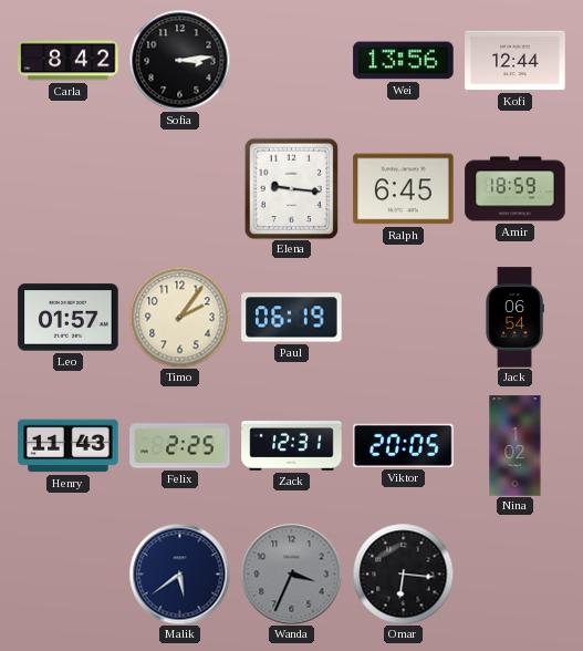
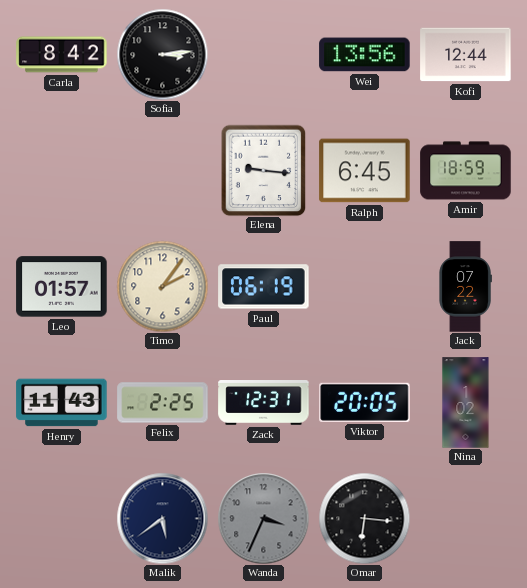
Jack: 06:54 -> 07:22 (465, 287)
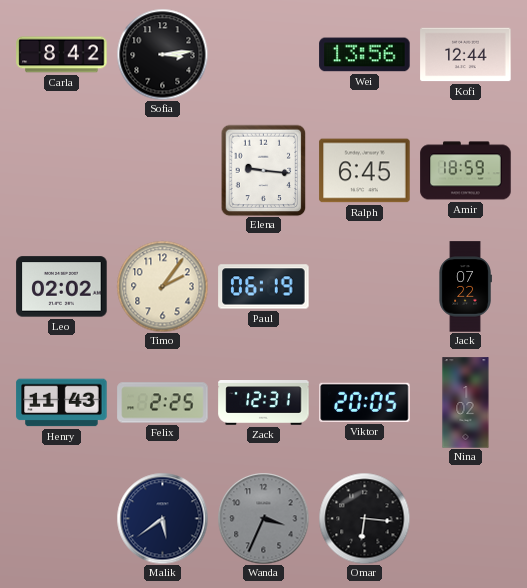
Leo: 01:57 -> 02:02 (62, 287)
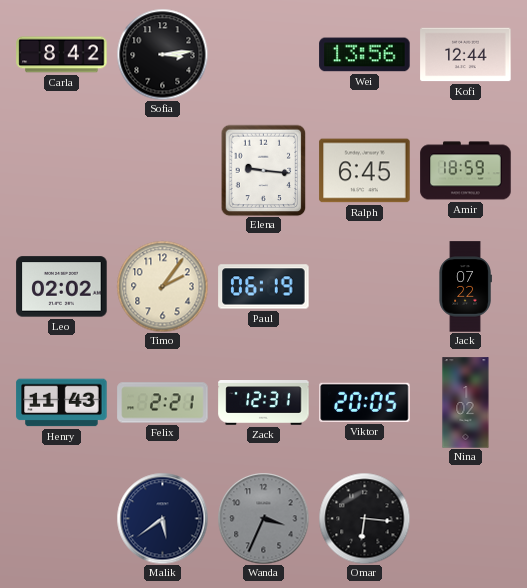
Felix: 2:25 -> 2:21 (163, 403)
